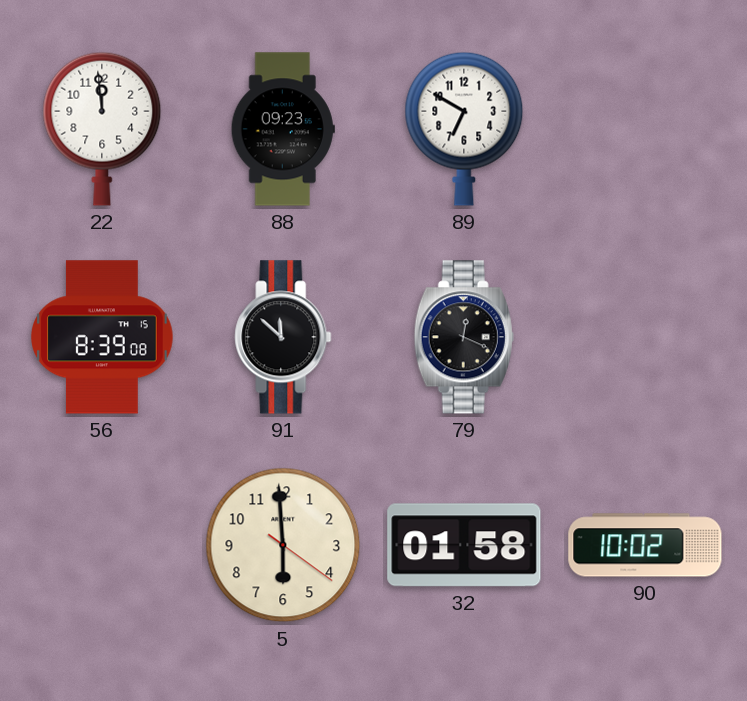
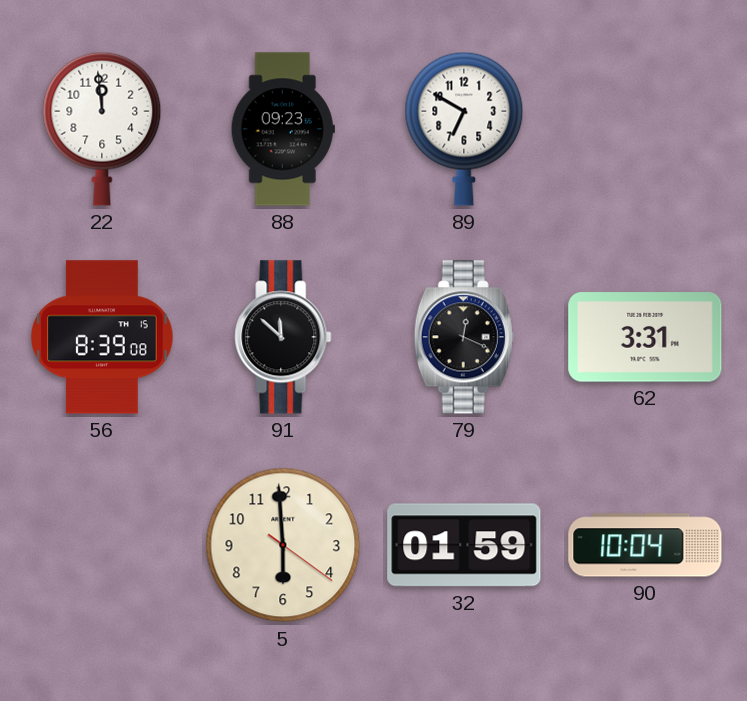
62: none -> 3:31 (645, 337)
32: 01:58 -> 01:59 (464, 545)
90: 10:02 -> 10:04 (645, 545)
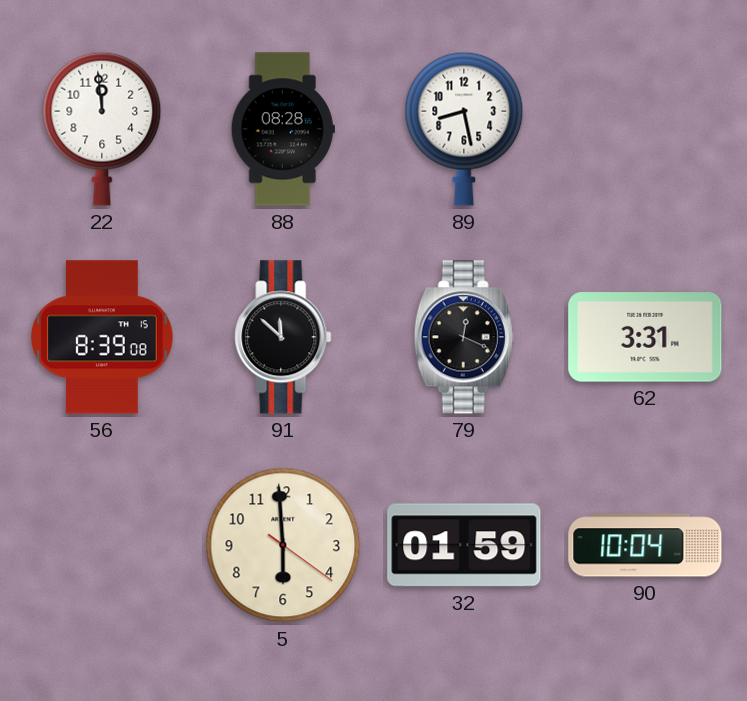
88: 09:23 -> 08:28 (283, 129)
89: 6:50 -> 8:28 (464, 129)
